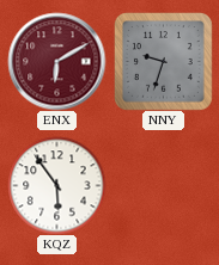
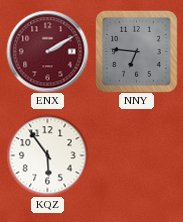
ENX: 6:10 -> 2:10 (47, 51)
NNY: 9:33 -> 6:46 (137, 52)
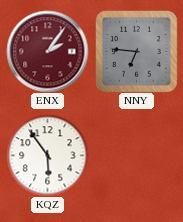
ENX: 2:10 -> 2:06 (47, 51)
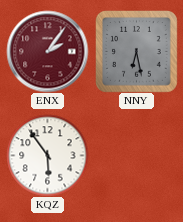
NNY: 6:46 -> 6:28 (137, 52)
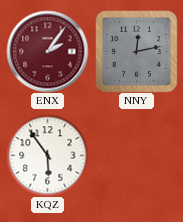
NNY: 6:28 -> 12:13 (137, 52)
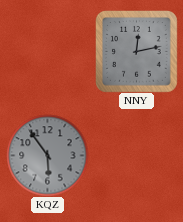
ENX: 2:06 -> none (47, 51)
KQZ dial: white -> grey (47, 155)
